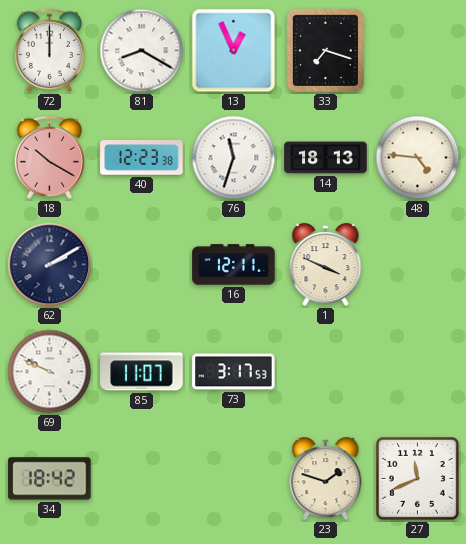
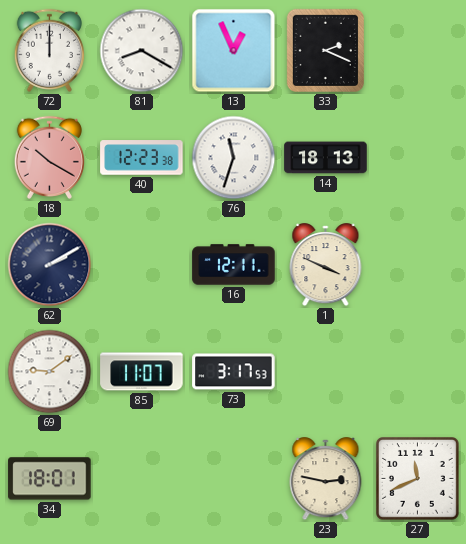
33: 7:18 -> 2:19 (325, 50)
48: 4:46 -> none (418, 158)
69: 9:49 -> 9:09 (50, 372)
34: 18:42 -> 18:01 (50, 479)
23: 1:48 -> 2:47 (326, 479)
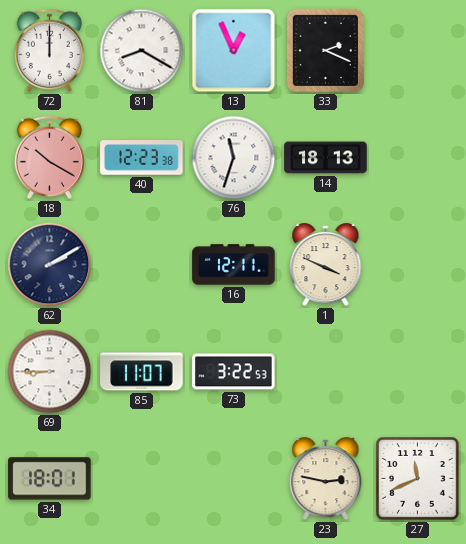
69: 9:09 -> 8:45 (50, 372)
73: 3:17 -> 3:22 (234, 372)
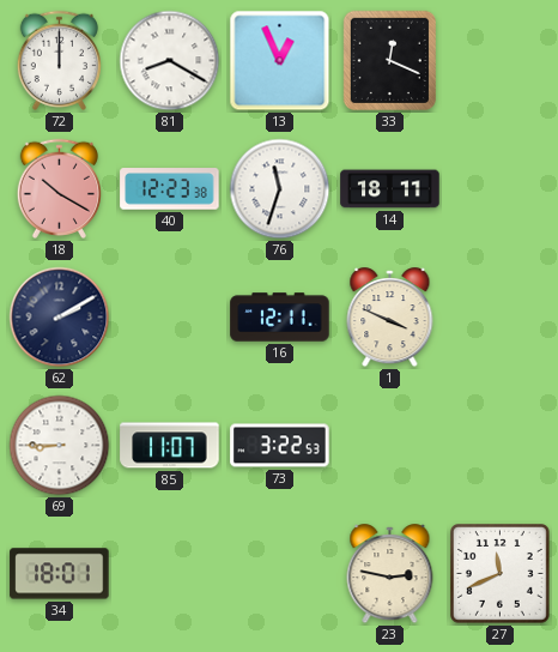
33: 2:19 -> 12:19 (389, 60)
14: 18:13 -> 18:11 (390, 189)
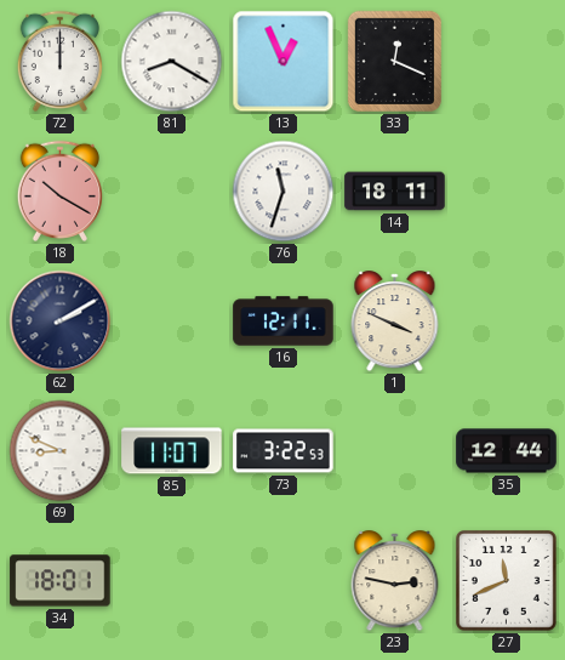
40: 12:23 -> none (170, 189)
69: 8:45 -> 8:49 (61, 451)
35: none -> 12:44 (507, 451)
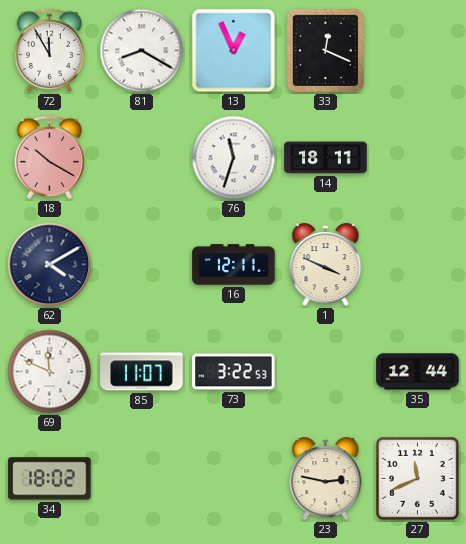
72: 12:00 -> 11:55 (49, 50)
62: 2:10 -> 4:10 (50, 265)
69: 8:49 -> 11:49 (50, 372)
34: 18:01 -> 18:02 (50, 479)
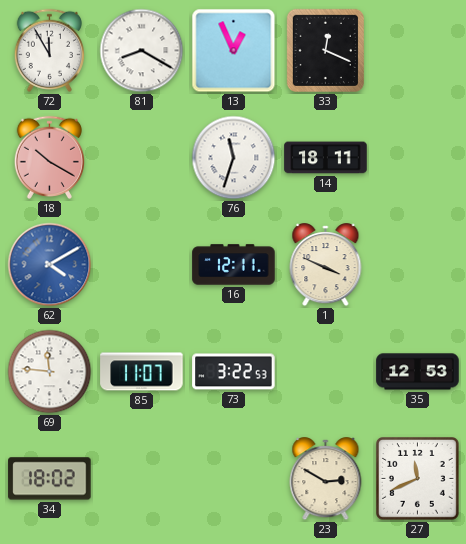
62 dial: navy -> blue (50, 265)
69: 11:49 -> 11:46 (50, 372)
35: 12:44 -> 12:53 (418, 372)
23: 2:47 -> 2:50 (326, 479)
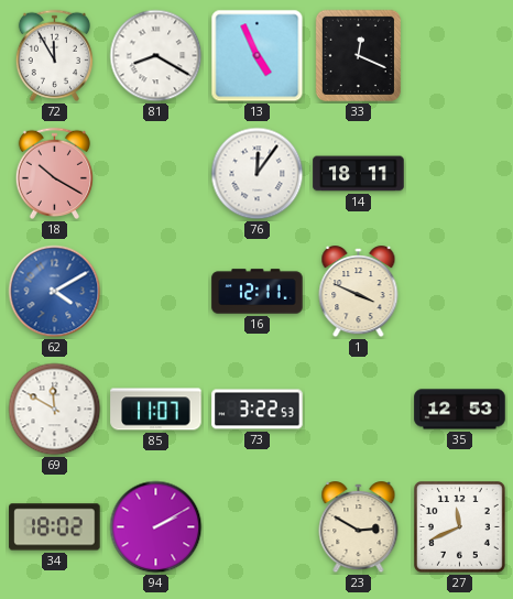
13: 12:56 -> 4:56 (258, 56)
76: 11:33 -> 12:06 (258, 174)
69: 11:46 -> 11:50 (55, 410)
94: none -> 2:10 (156, 527)
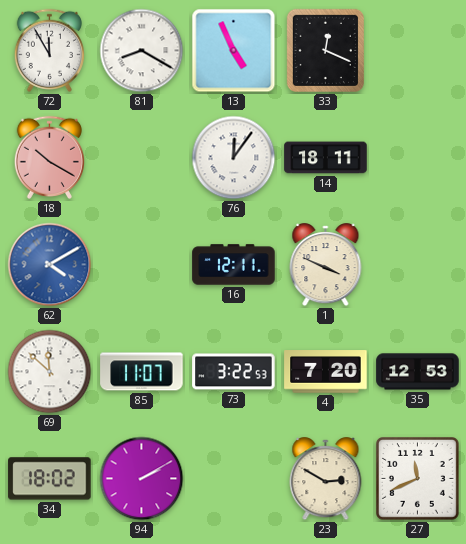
69: 11:50 -> 11:52 (50, 372)
4: none -> 7:20 (326, 372)
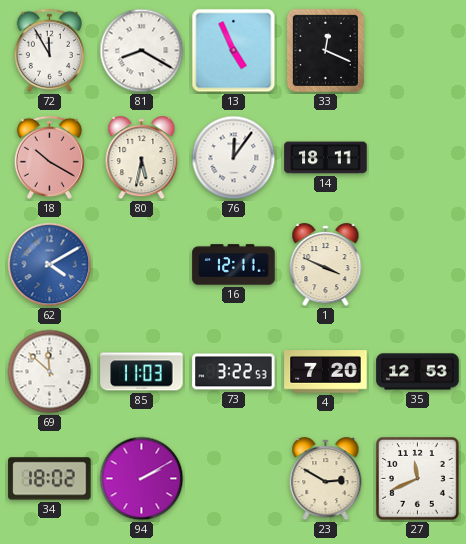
80: none -> 5:32 (142, 158)
85: 11:07 -> 11:03 (142, 372)
